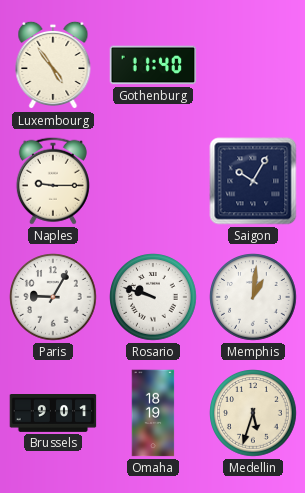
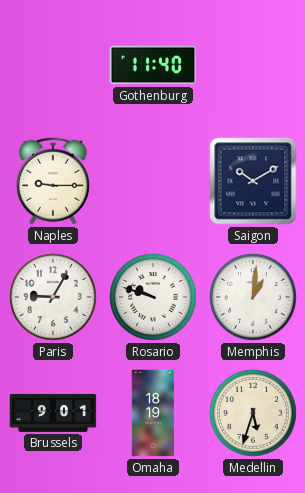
Luxembourg: 4:54 -> none (53, 65)
Saigon: 10:05 -> 10:10 (253, 181)
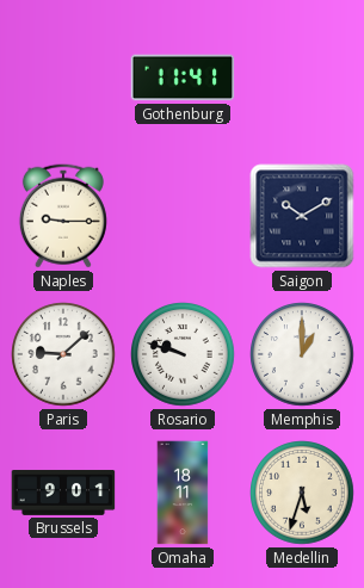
Gothenburg: 11:40 -> 11:41 (183, 78)
Paris: 9:05 -> 9:08 (63, 354)
Memphis: 1:01 -> 1:00 (302, 354)
Omaha: 18:19 -> 18:11 (183, 493)
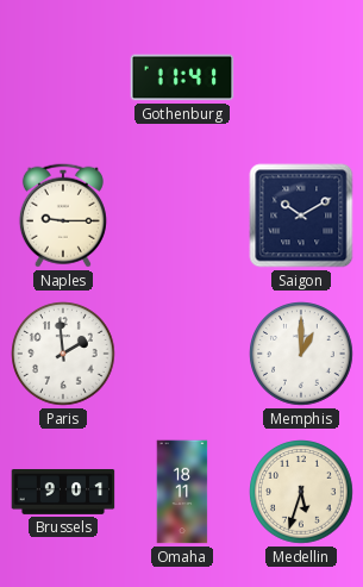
Paris: 9:08 -> 1:59 (63, 354)
Rosario: 9:48 -> none (183, 354)
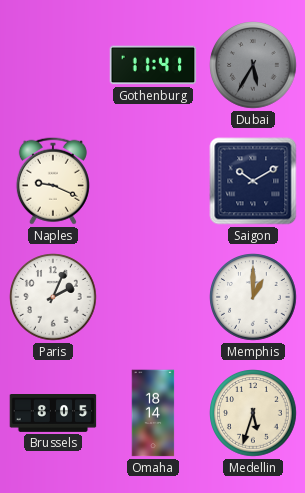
Dubai: none -> 5:35 (253, 65)
Naples: 9:15 -> 9:19 (53, 181)
Paris: 1:59 -> 2:04 (53, 297)
Brussels: 9:01 -> 8:05 (53, 414)
Omaha: 18:11 -> 18:14 (153, 413)
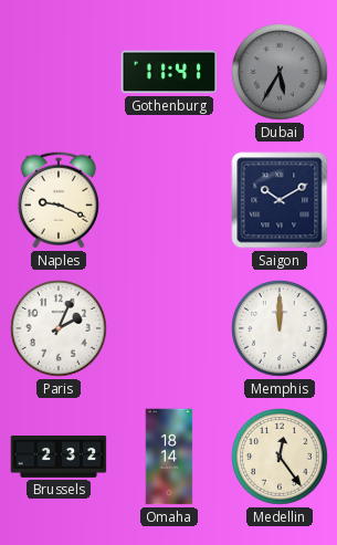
Memphis: 1:00 -> 12:00 (280, 328)
Brussels: 8:05 -> 2:32 (59, 458)
Medellin: 5:33 -> 12:24 (280, 457)
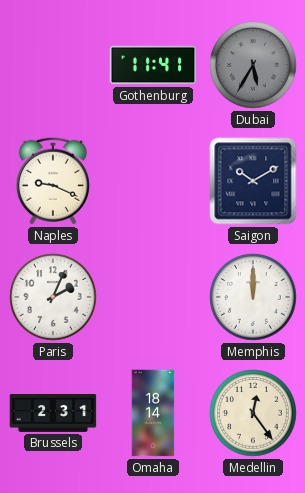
Brussels: 2:32 -> 2:31 (53, 414)
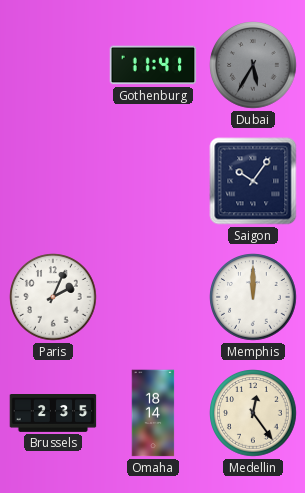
Naples: 9:19 -> none (53, 181)
Saigon: 10:10 -> 10:06 (253, 181)
Brussels: 2:31 -> 2:35 (53, 414)
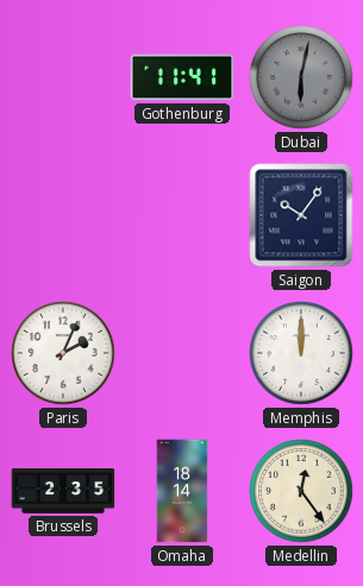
Dubai: 5:35 -> 6:02 (301, 77)
